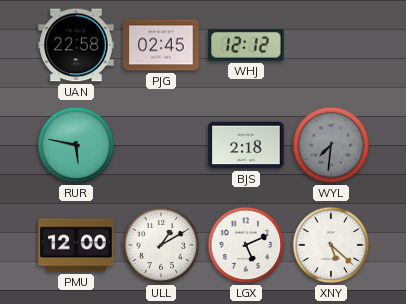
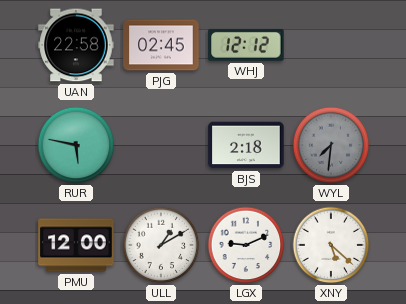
LGX: 5:11 -> 9:11 (246, 245)
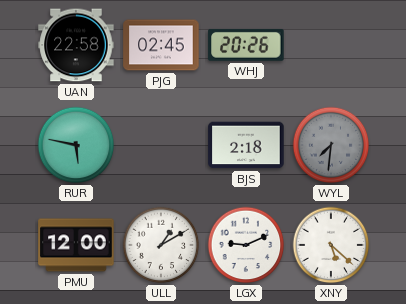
WHJ: 12:12 -> 20:26 (246, 45)
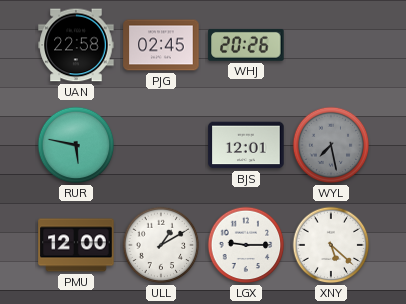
BJS: 2:18 -> 12:01 (246, 145)
WYL: 7:31 -> 7:28 (331, 145)
LGX: 9:11 -> 9:15 (246, 245)
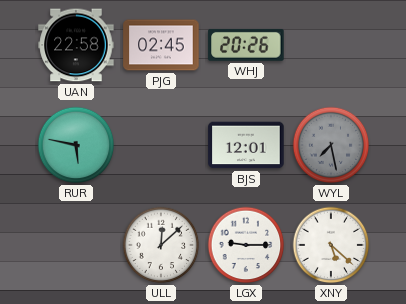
PMU: 12:00 -> none (76, 245)
ULL: 1:10 -> 12:08 (161, 245)
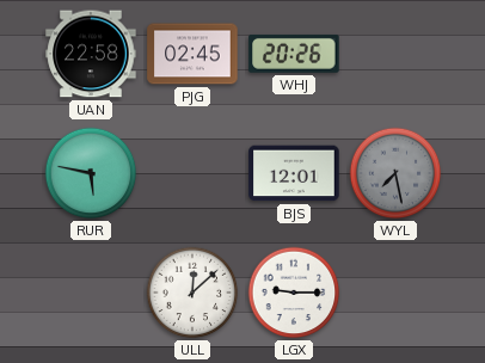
XNY: 5:22 -> none (331, 245)
